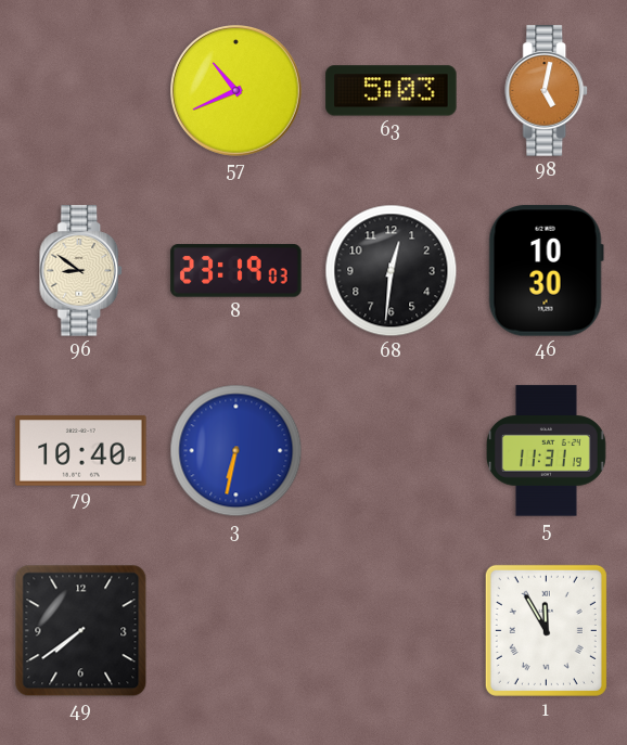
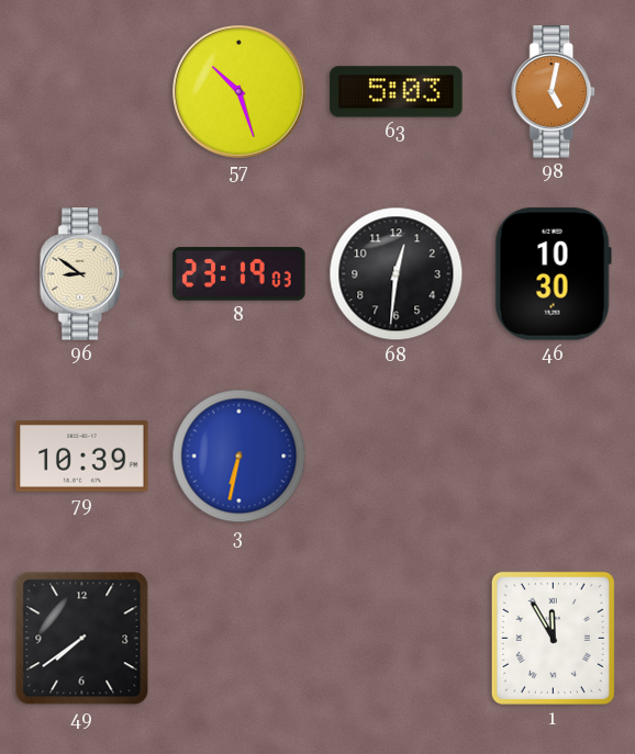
57: 10:41 -> 10:27 (239, 92)
79: 10:40 -> 10:39 (82, 457)
5: 11:31 -> none (546, 451)
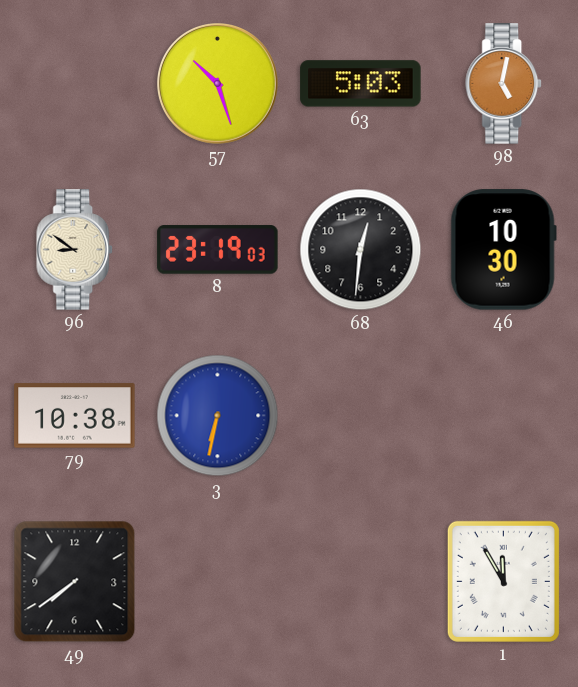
79: 10:39 -> 10:38 (75, 416)
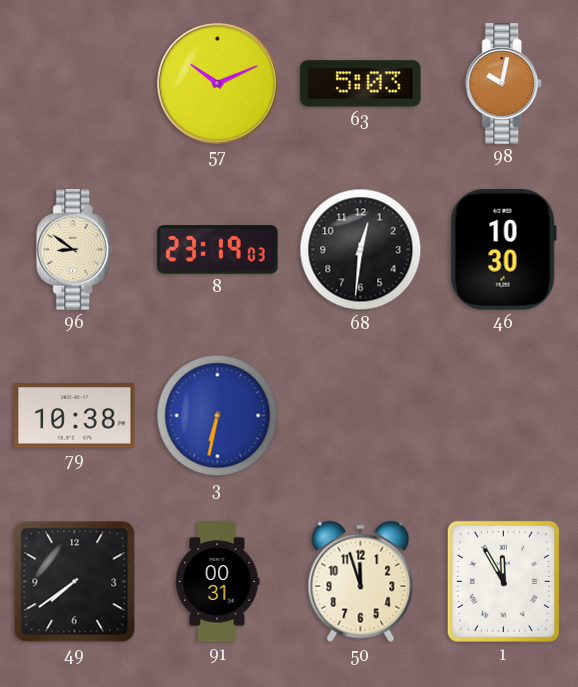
57: 10:27 -> 10:11 (218, 84)
98: 5:02 -> 10:02 (504, 84)
91: none -> 00:31 (217, 582)
50: none -> 11:57 (361, 582)
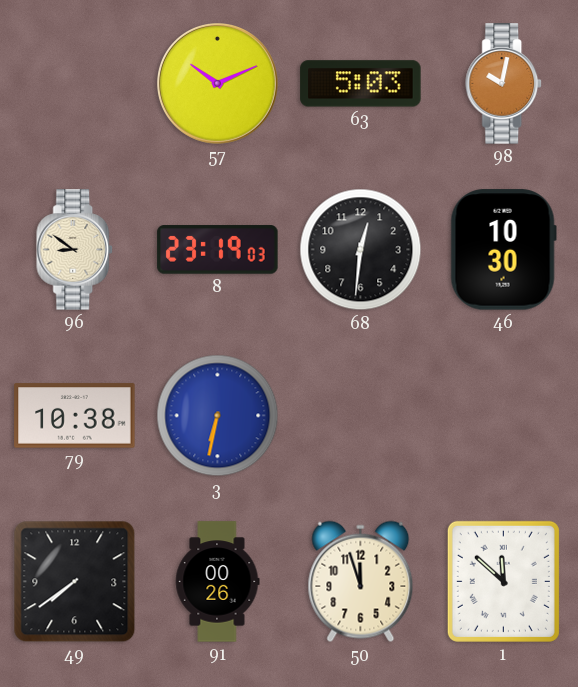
91: 00:31 -> 00:26 (217, 582)
1: 11:55 -> 11:52 (503, 581)
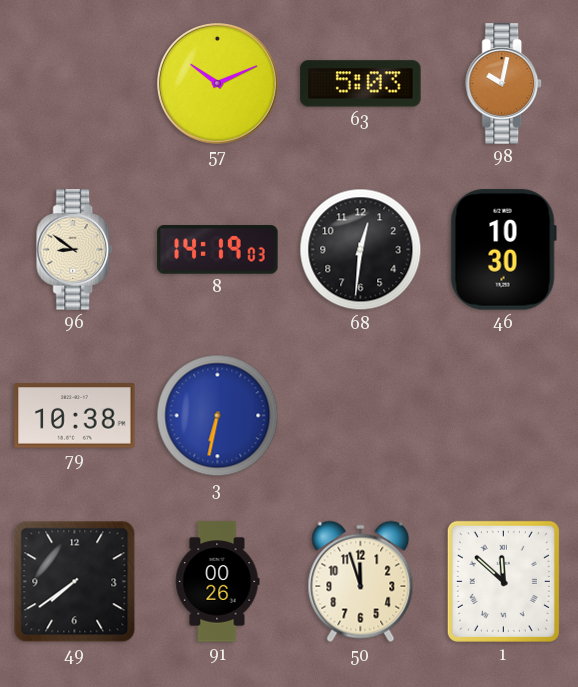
8: 23:19 -> 14:19 (218, 250)
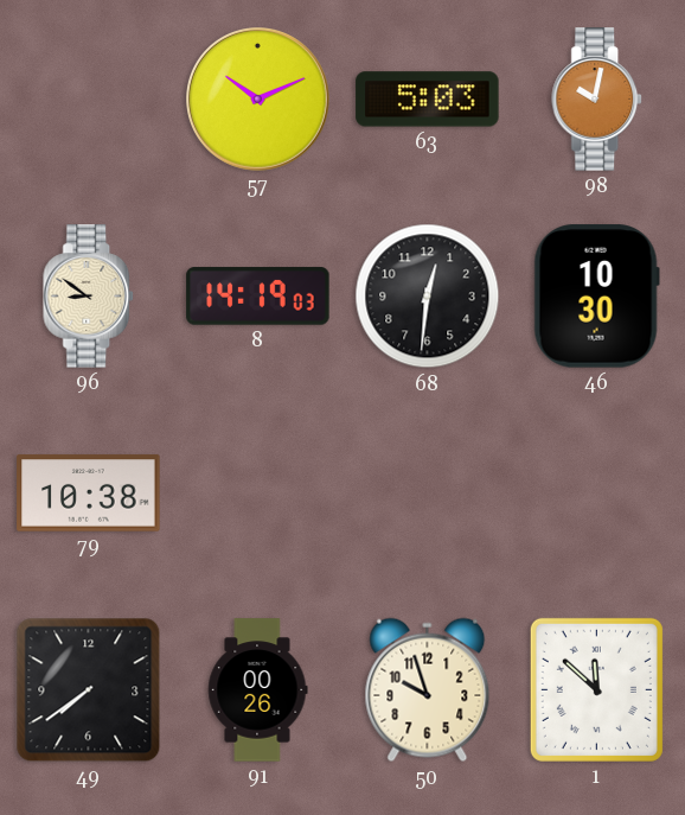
3: 6:32 -> none (218, 416)
50: 11:57 -> 9:57 (428, 690)
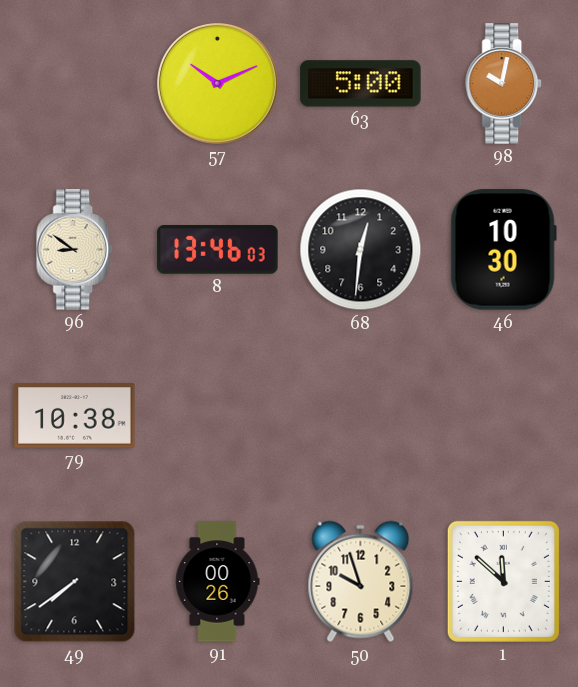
63: 5:03 -> 5:00 (361, 84)
8: 14:19 -> 13:46 (218, 250)
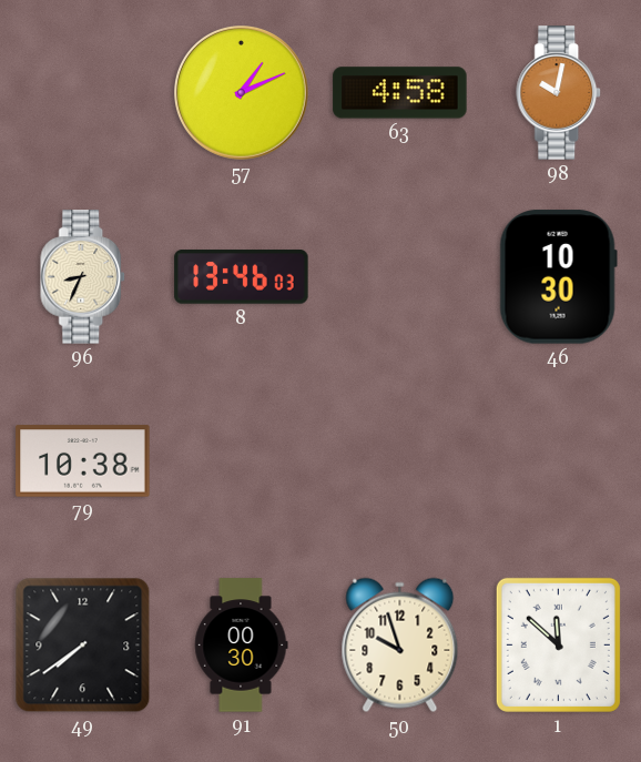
57: 10:11 -> 1:11 (242, 93)
63: 5:00 -> 4:58 (400, 93)
96: 8:51 -> 8:34 (83, 277)
68: 12:31 -> none (361, 250)
91: 00:26 -> 00:30 (241, 646)
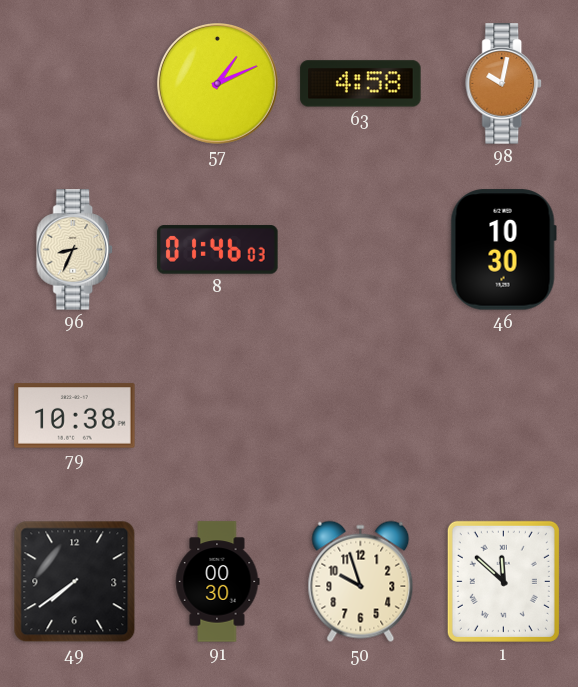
8: 13:46 -> 01:46 (218, 250)
